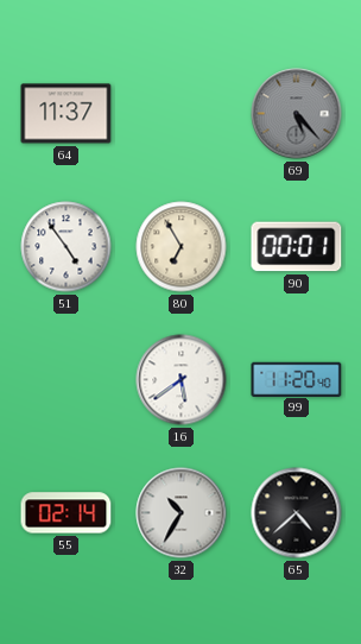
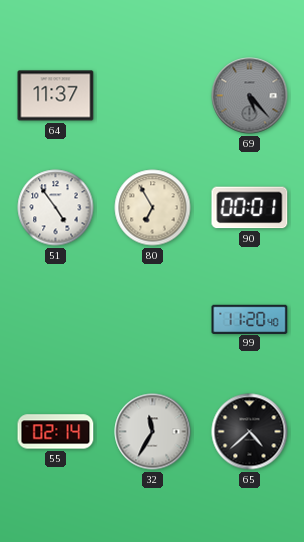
16: 5:39 -> none (182, 380)
32: 10:35 -> 11:35 (153, 432)
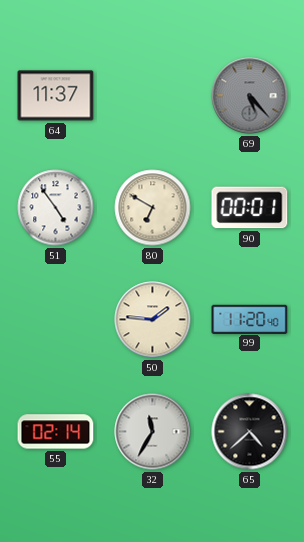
80: 6:55 -> 6:50 (153, 208)
50: none -> 1:46 (153, 320)
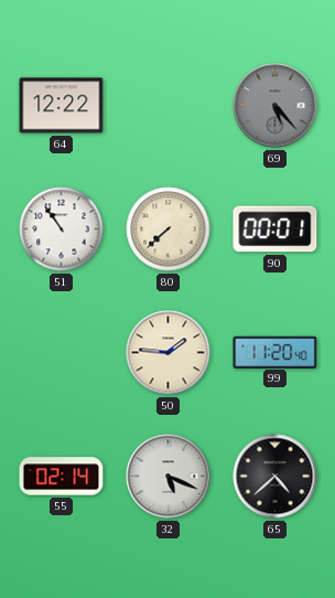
64: 11:37 -> 12:22 (62, 106)
51: 4:54 -> 10:54 (62, 229)
80: 6:50 -> 7:38 (169, 229)
32: 11:35 -> 5:19 (169, 477)
